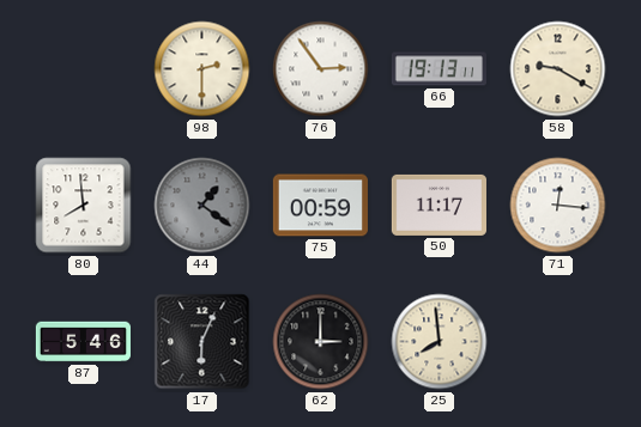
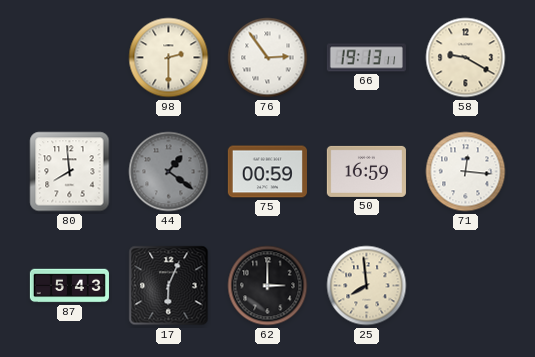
50: 11:17 -> 16:59 (366, 171)
87: 5:46 -> 5:43 (69, 286)
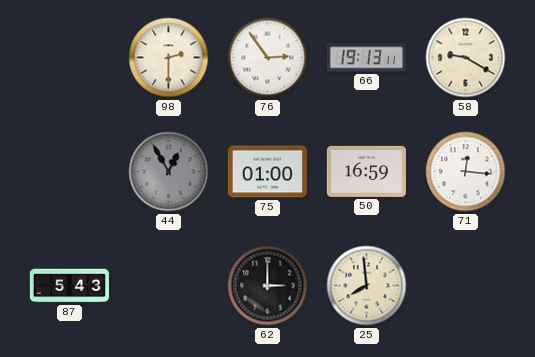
80: 7:59 -> none (70, 172)
44: 1:21 -> 12:55 (169, 172)
75: 00:59 -> 01:00 (267, 172)
17: 6:04 -> none (169, 286)
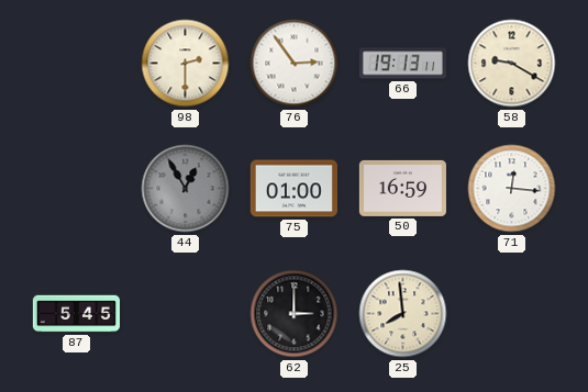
87: 5:43 -> 5:45 (76, 314)
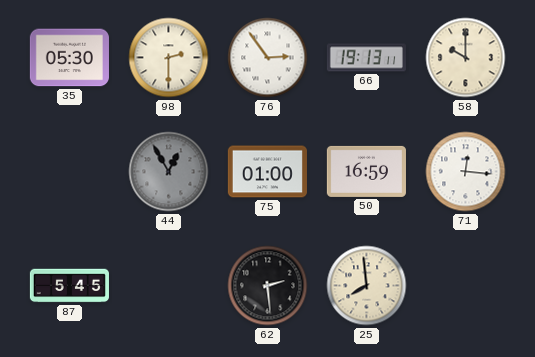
35: none -> 05:30 (69, 58)
58: 9:20 -> 10:00 (466, 58)
62: 3:00 -> 2:29 (268, 286)
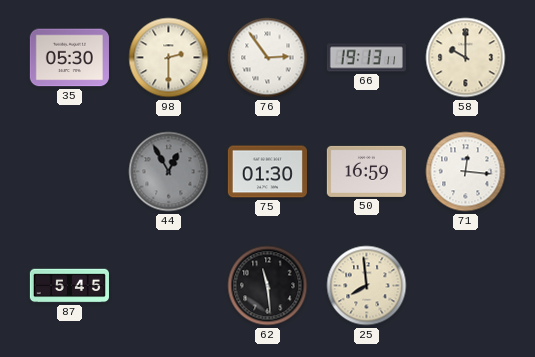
75: 01:00 -> 01:30 (267, 172)
62: 2:29 -> 11:29 (268, 286)
